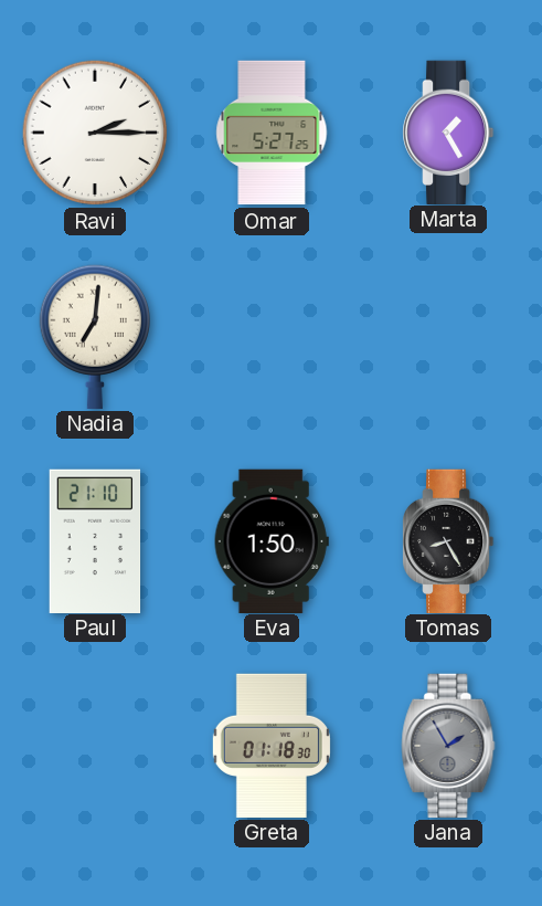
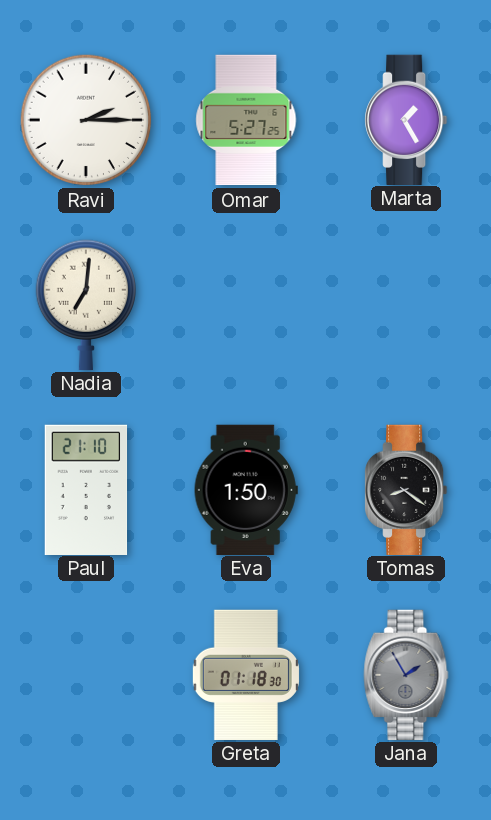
Tomas: 8:25 -> 8:21 (407, 489)
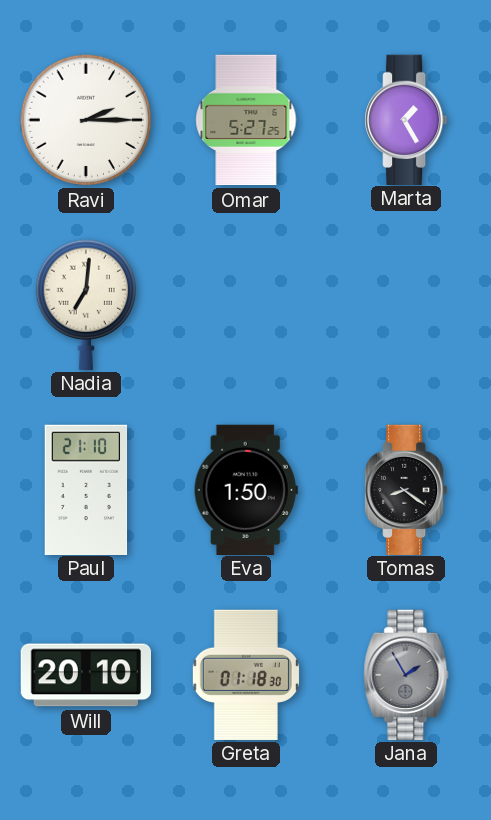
Will: none -> 20:10 (85, 675)
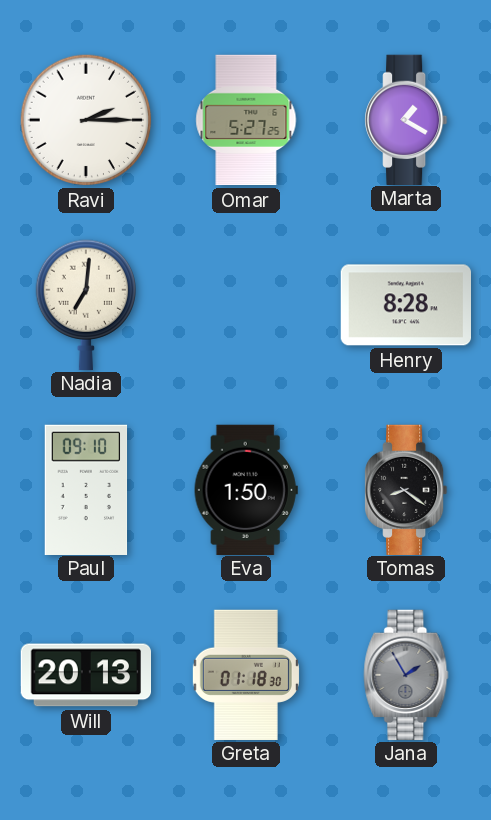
Marta: 1:25 -> 1:20 (407, 119)
Henry: none -> 8:28 (405, 305)
Paul: 21:10 -> 09:10 (86, 489)
Will: 20:10 -> 20:13 (85, 675)
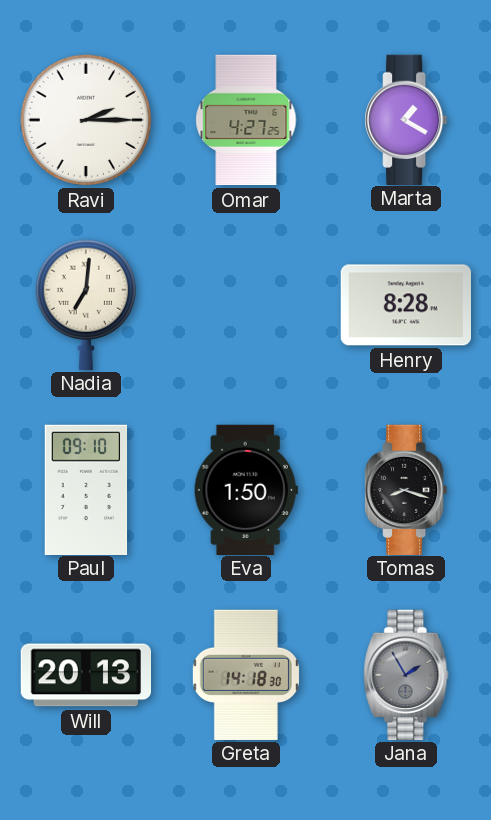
Omar: 5:27 -> 4:27 (246, 120)
Tomas: 8:21 -> 8:18 (407, 489)
Greta: 01:18 -> 14:18 (246, 674)
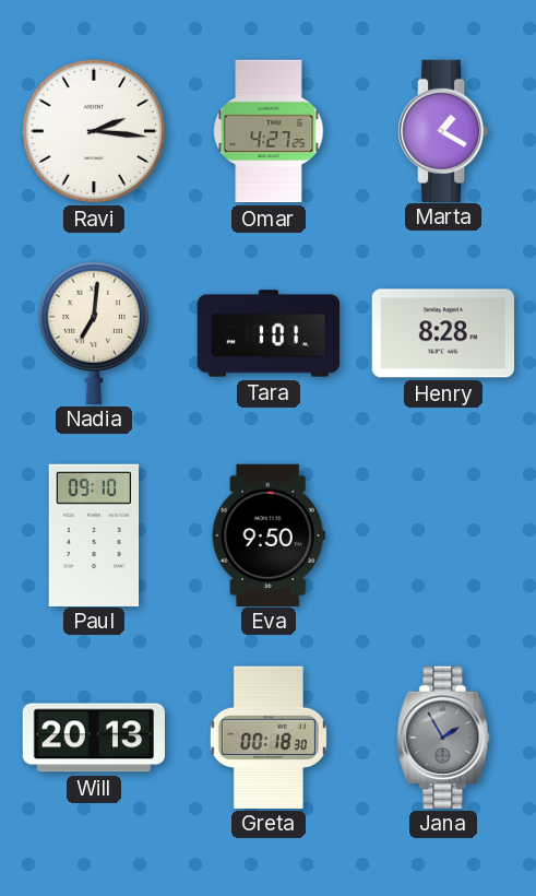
Ravi: 2:15 -> 2:16 (94, 131)
Tara: none -> 1:01 (269, 333)
Eva: 1:50 -> 9:50 (269, 534)
Tomas: 8:18 -> none (407, 489)
Greta: 14:18 -> 00:18 (269, 736)
